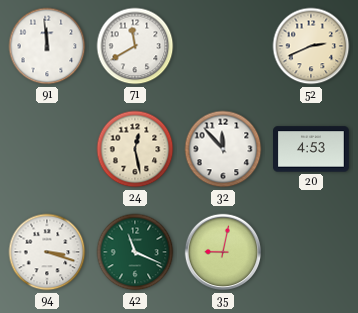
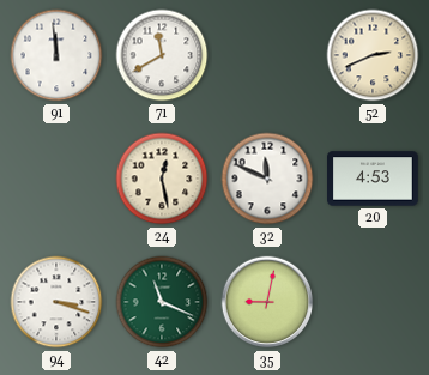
32: 11:53 -> 11:49 (267, 179)
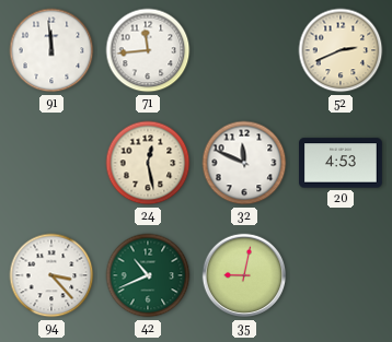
71: 11:40 -> 11:44 (148, 50)
94: 3:18 -> 3:23 (51, 275)
42: 11:19 -> 10:41 (148, 275)
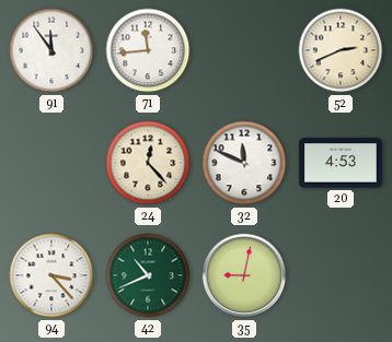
91: 11:59 -> 11:54 (51, 50)
24: 12:28 -> 12:23 (148, 163)
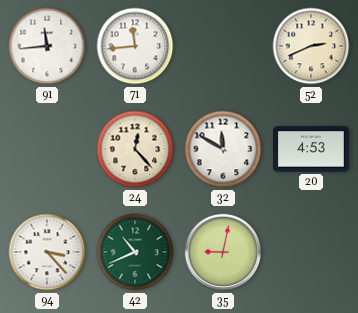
91: 11:54 -> 11:44 (47, 46)
32: 11:49 -> 11:50 (223, 149)
